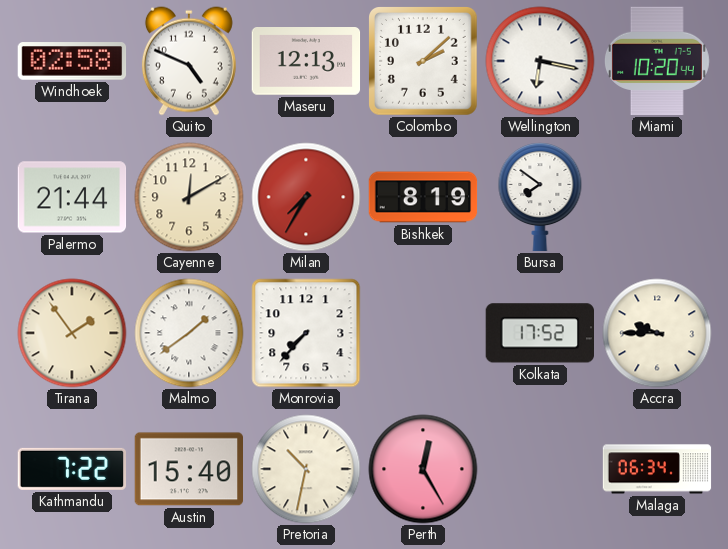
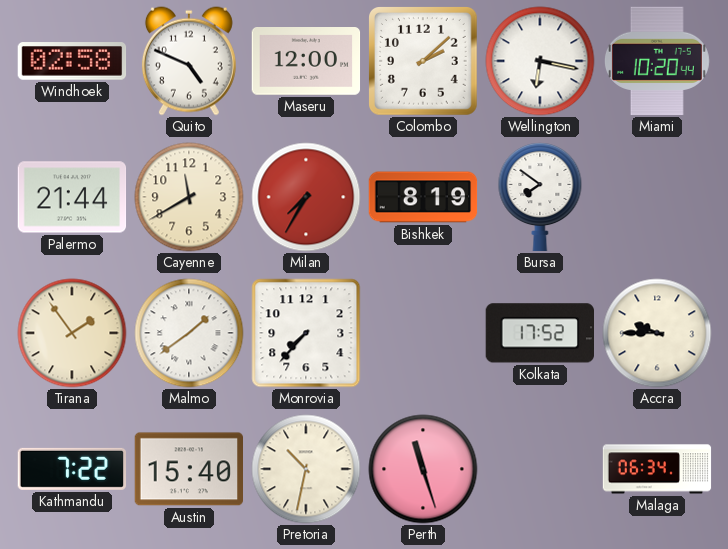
Maseru: 12:13 -> 12:00 (306, 62)
Cayenne: 12:10 -> 11:40 (189, 197)
Perth: 12:25 -> 11:27 (423, 469)
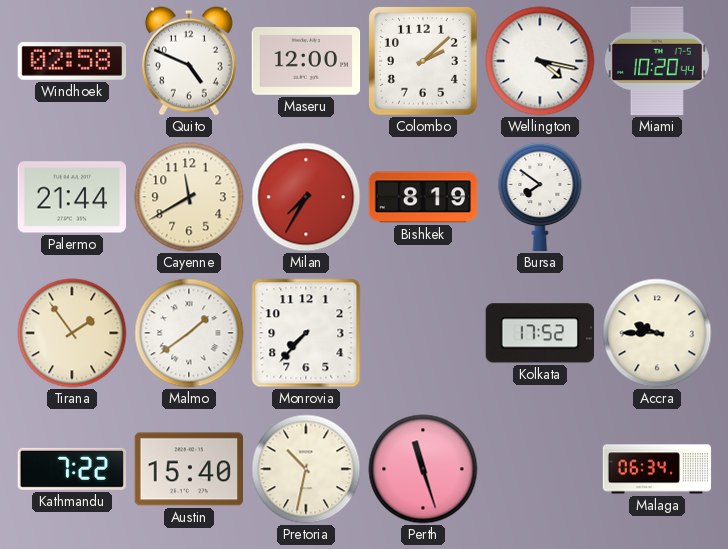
Wellington: 6:17 -> 4:17 (540, 61)
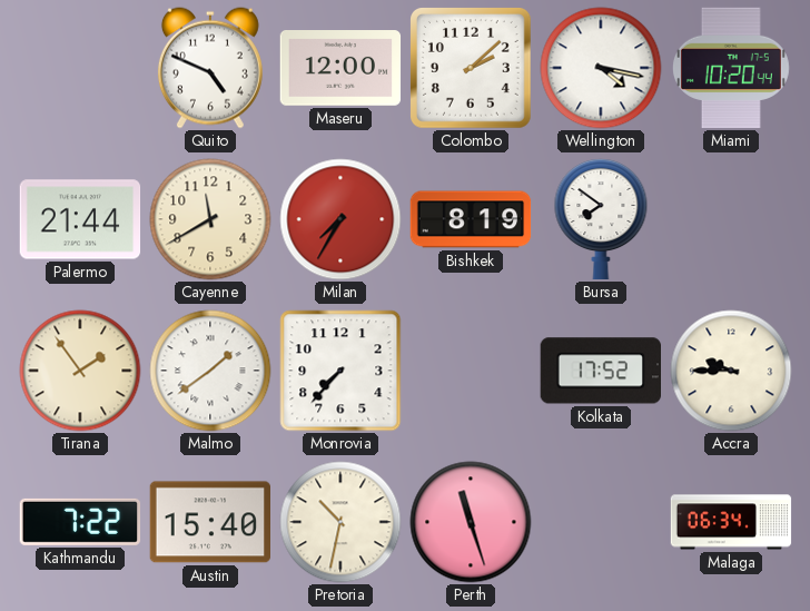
Windhoek: 02:58 -> none (72, 61)
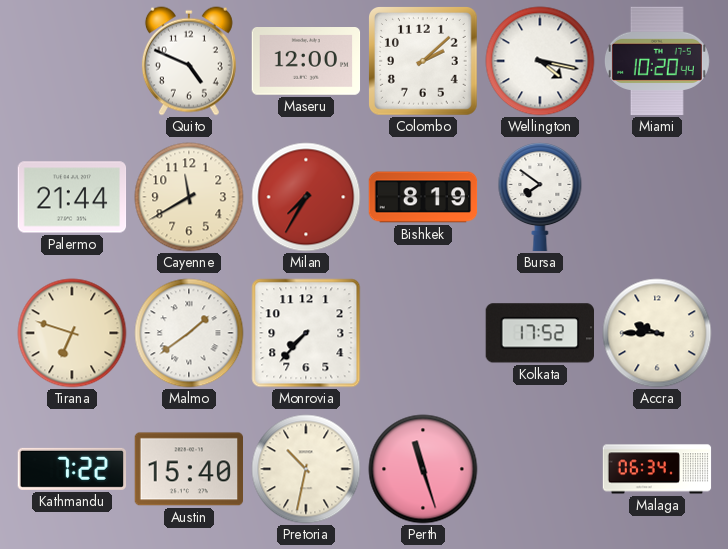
Tirana: 1:54 -> 6:48 (72, 333)
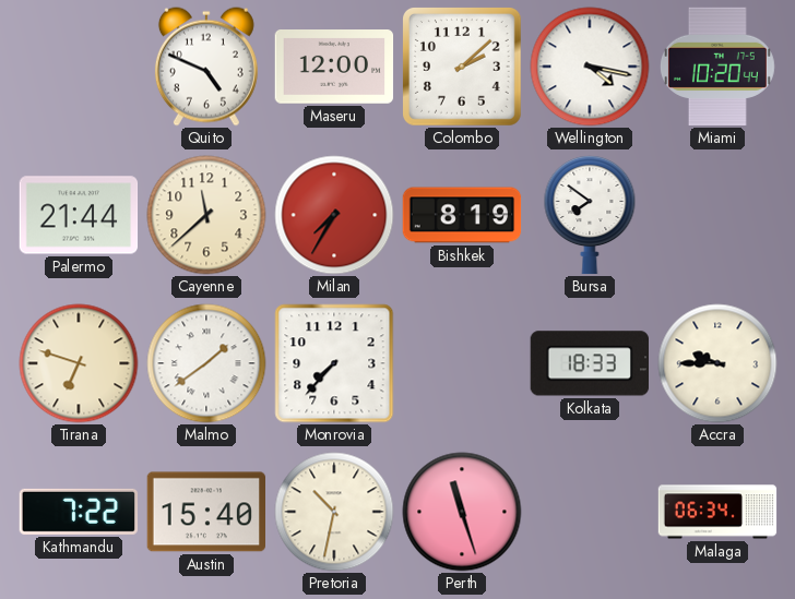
Cayenne: 11:40 -> 11:38 (206, 215)
Kolkata: 17:52 -> 18:33 (589, 363)
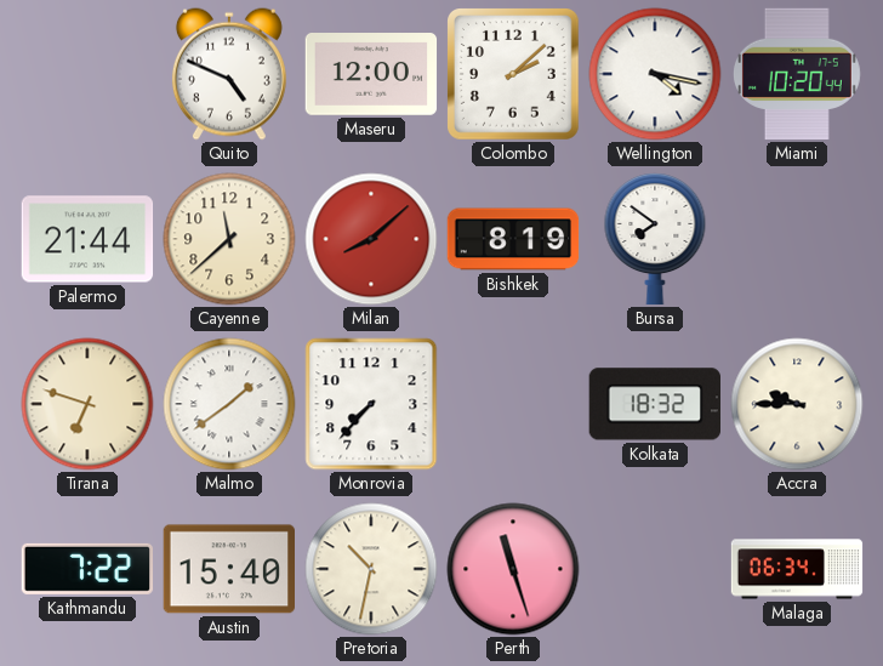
Milan: 7:35 -> 8:08 (371, 239)
Kolkata: 18:33 -> 18:32 (654, 404)
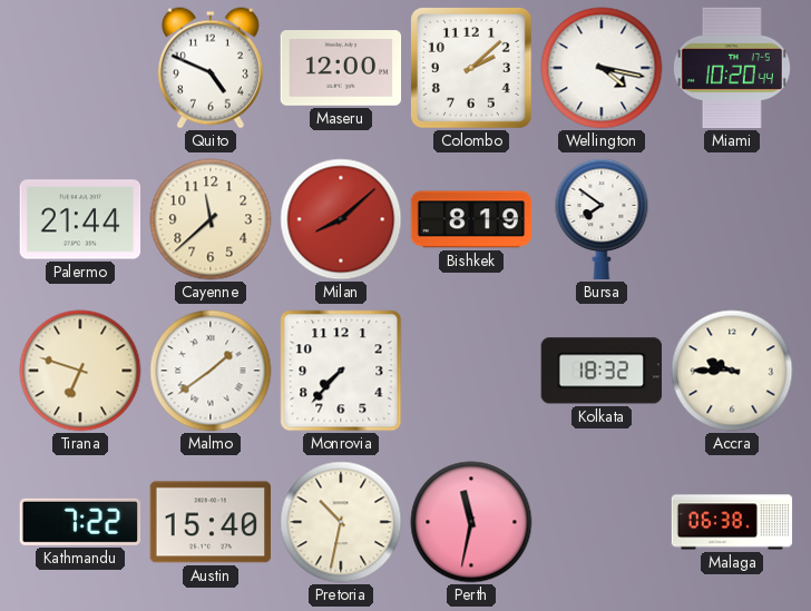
Perth: 11:27 -> 11:32 (471, 522)
Malaga: 06:34 -> 06:38 (732, 522)
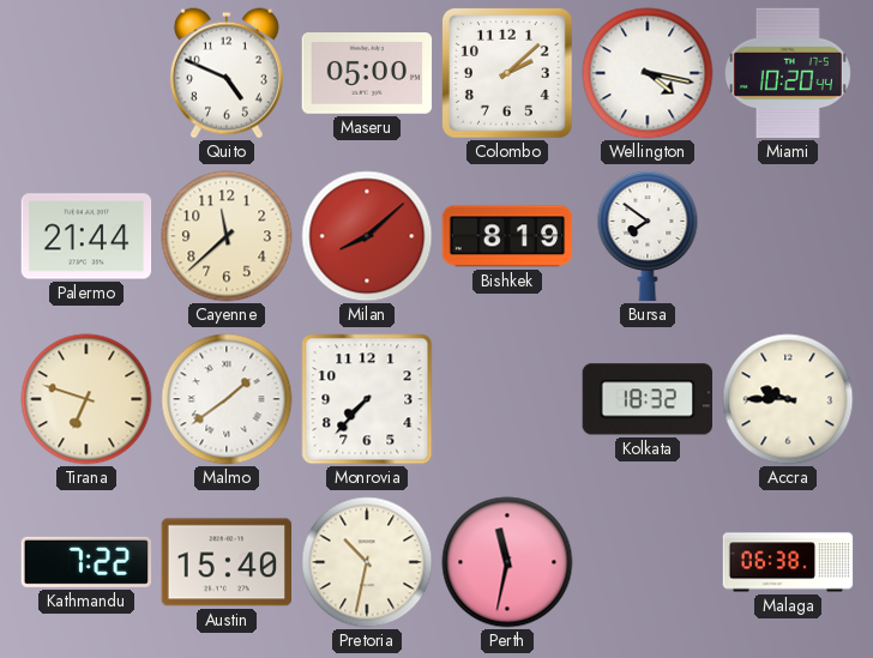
Maseru: 12:00 -> 05:00 (367, 74)
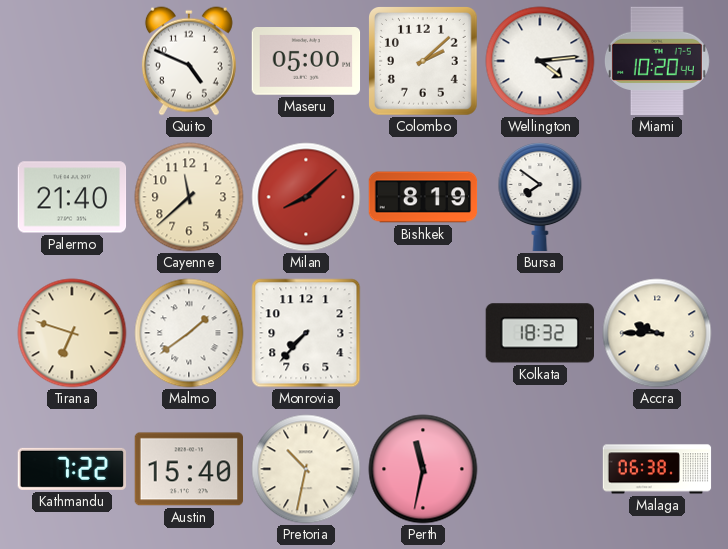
Wellington: 4:17 -> 4:14 (540, 61)
Palermo: 21:44 -> 21:40 (72, 197)
